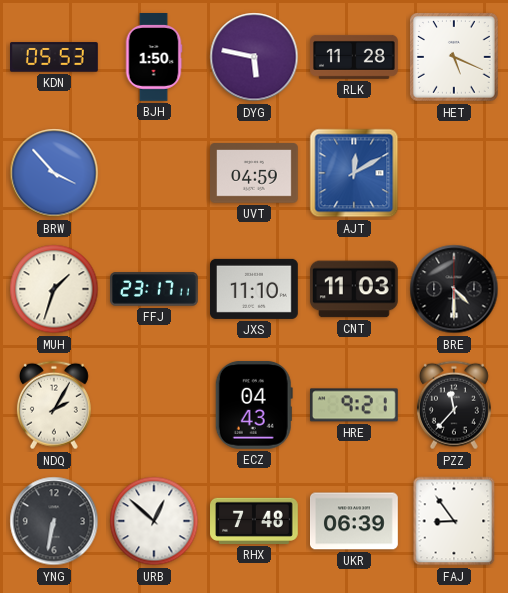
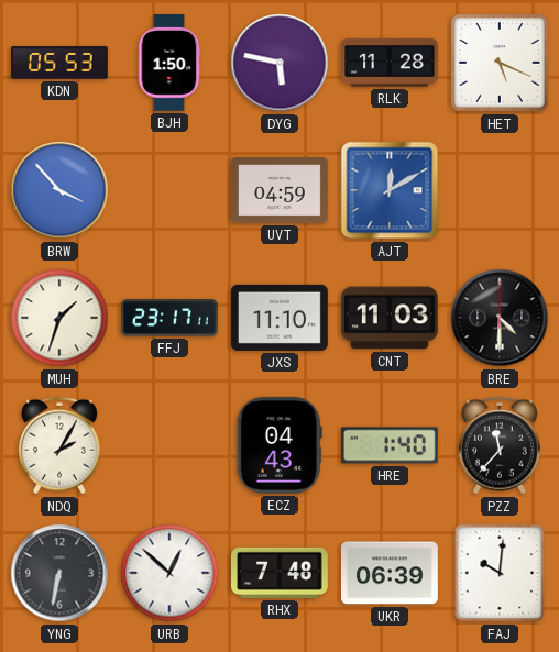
HRE: 9:21 -> 1:40 (390, 445)
FAJ: 8:54 -> 10:01 (500, 573)
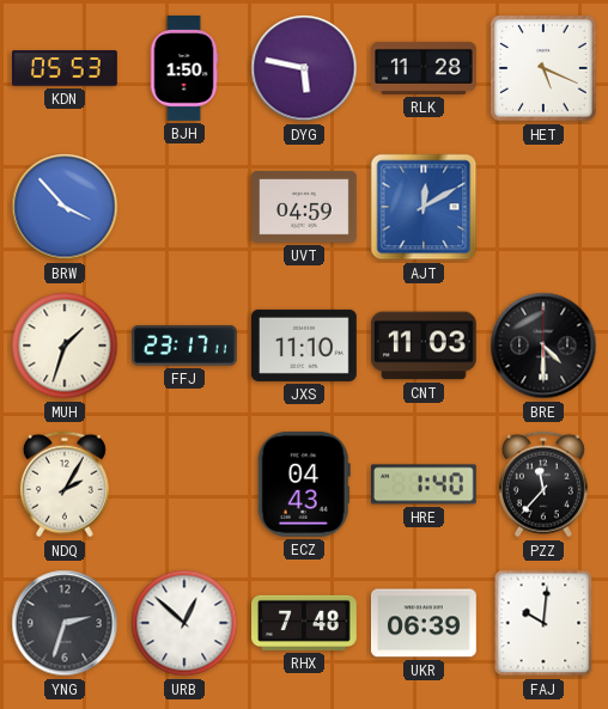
YNG: 6:32 -> 2:33 (65, 623)
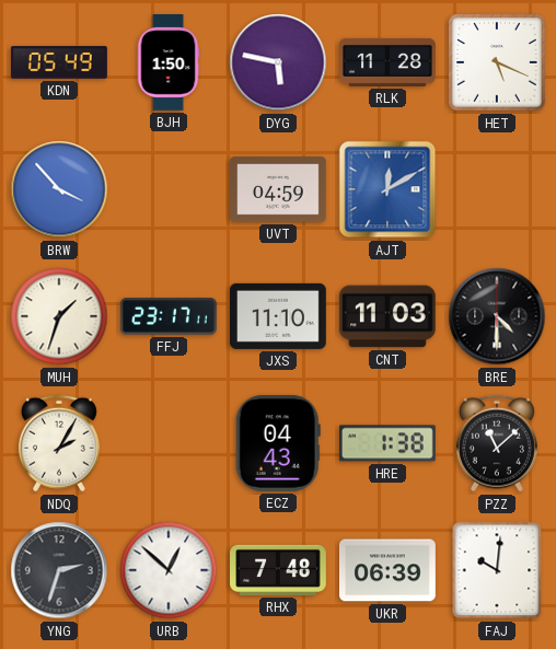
KDN: 05:53 -> 05:49 (60, 62)
HRE: 1:40 -> 1:38 (387, 443)
PZZ: 11:37 -> 11:08 (497, 443)
